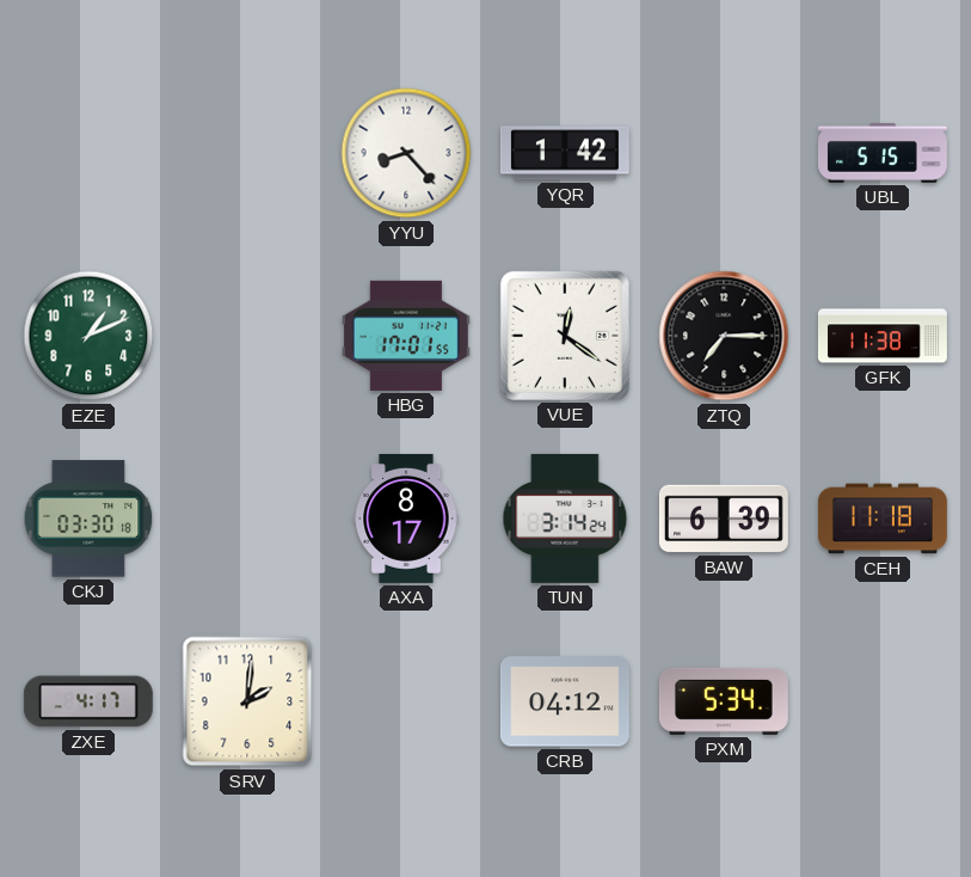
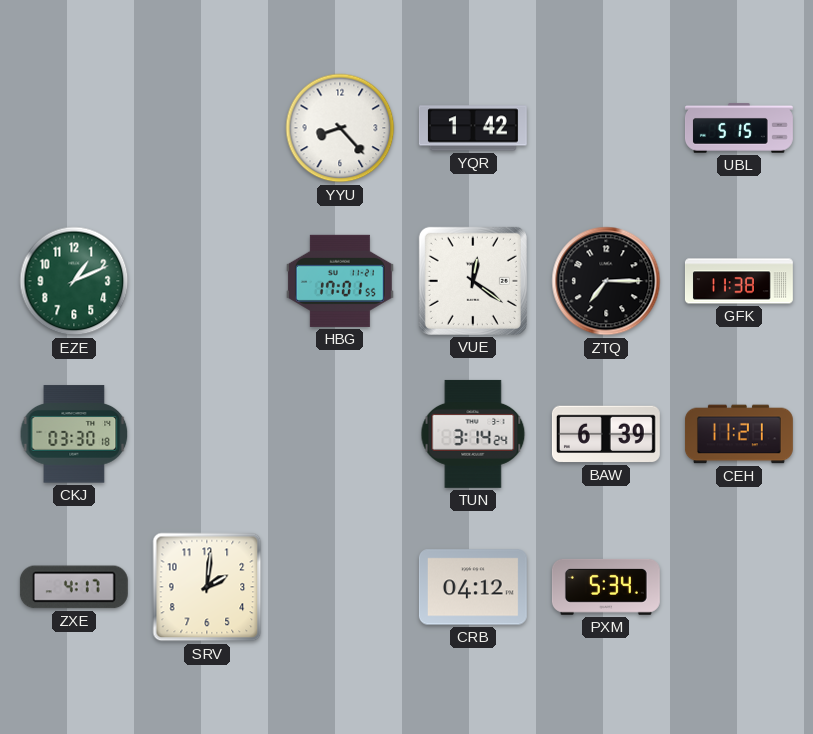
AXA: 8:17 -> none (406, 519)
CEH: 11:18 -> 11:21 (739, 434)
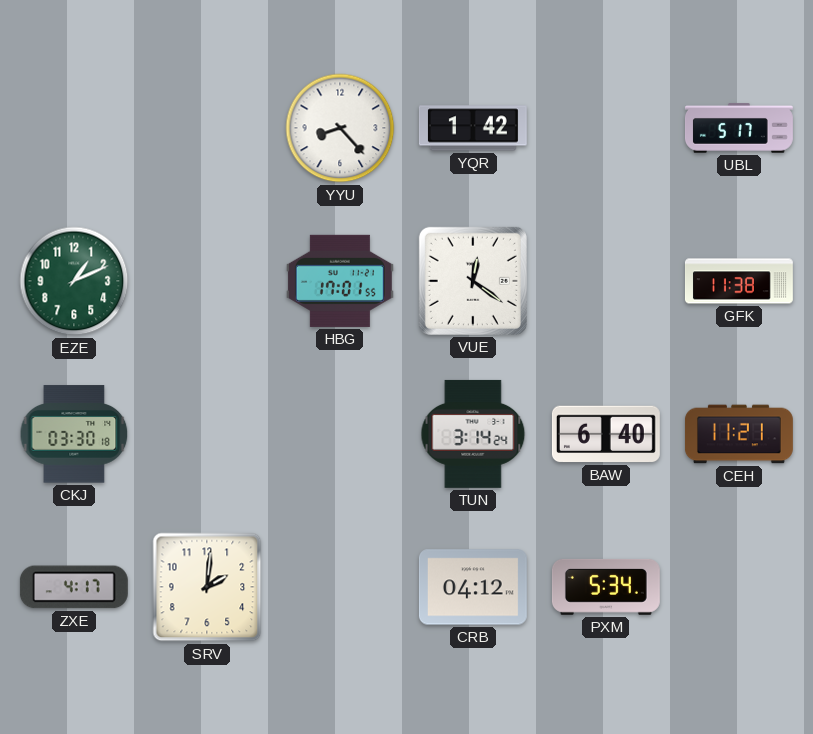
UBL: 5:15 -> 5:17 (739, 128)
ZTQ: 7:15 -> none (606, 281)
BAW: 6:39 -> 6:40 (606, 434)
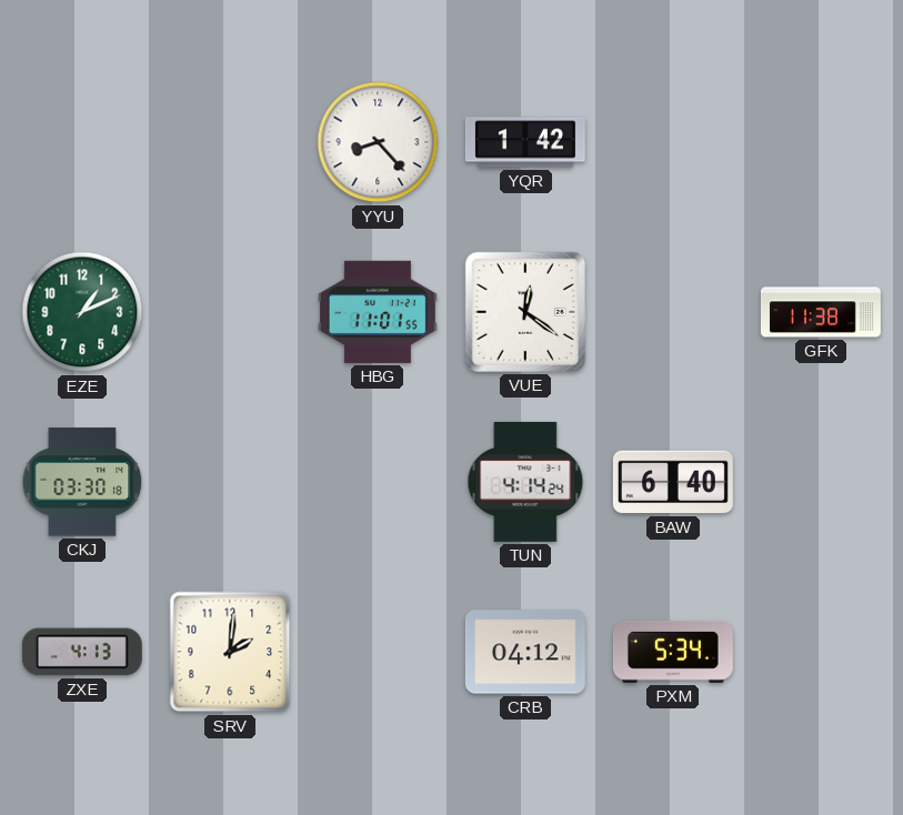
UBL: 5:17 -> none (739, 128)
HBG: 17:01 -> 11:01 (378, 312)
TUN: 3:14 -> 4:14 (525, 482)
CEH: 11:21 -> none (739, 434)
ZXE: 4:17 -> 4:13 (82, 652)
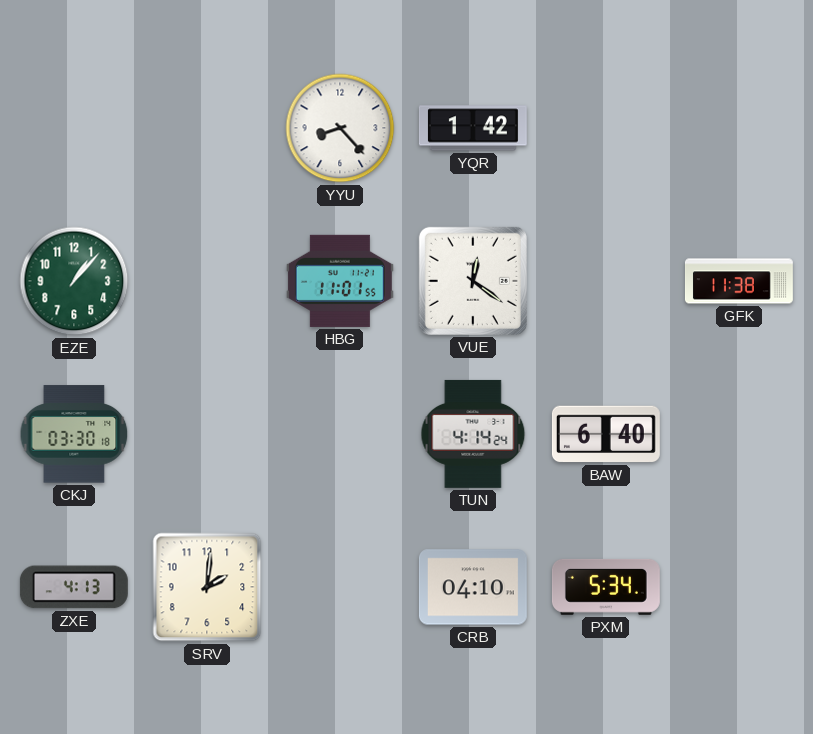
EZE: 1:11 -> 1:07 (74, 281)
CRB: 04:12 -> 04:10 (473, 587)
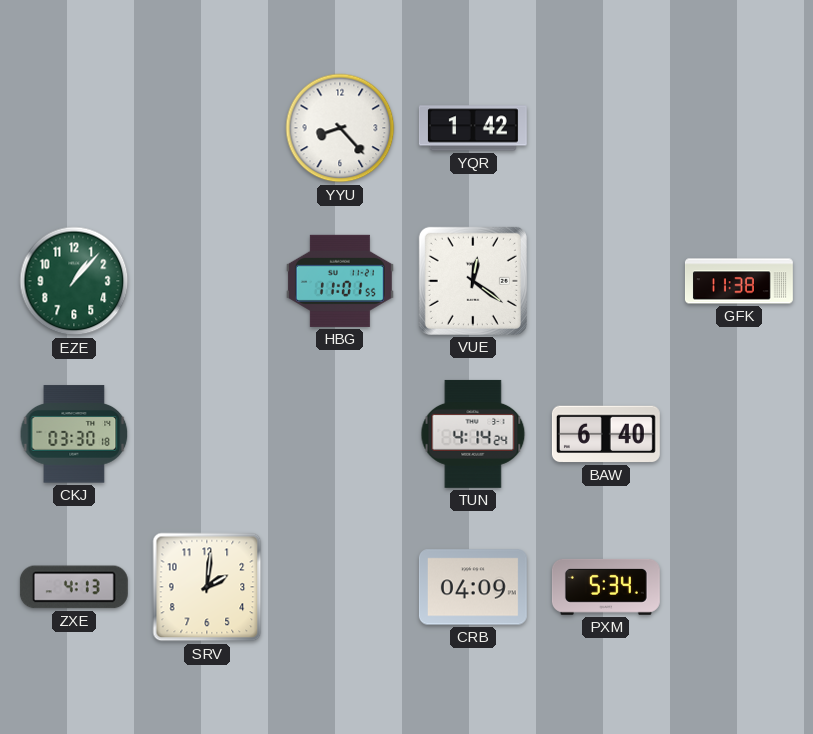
CRB: 04:10 -> 04:09 (473, 587)
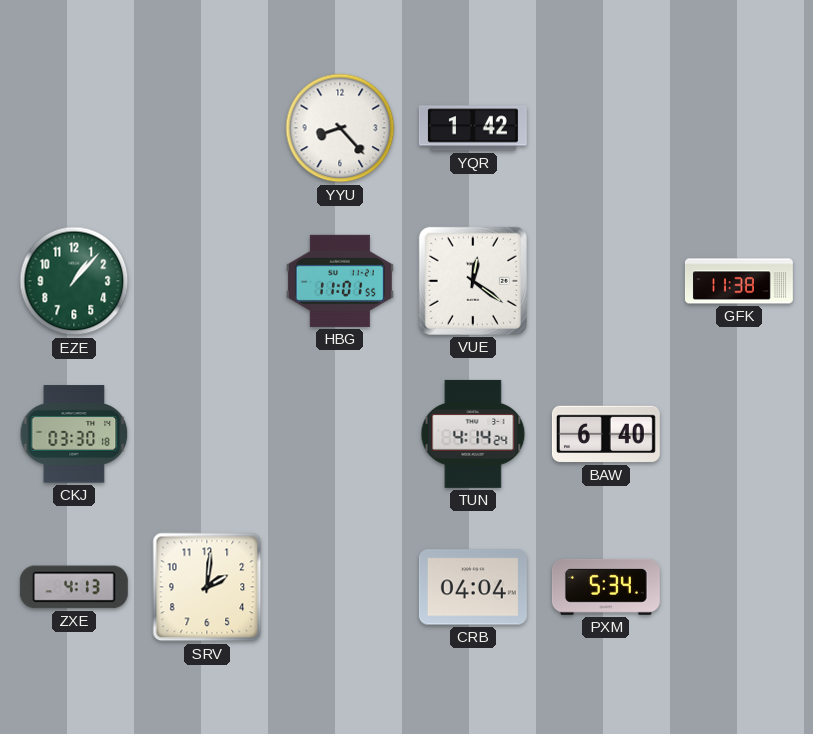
CRB: 04:09 -> 04:04 (473, 587)
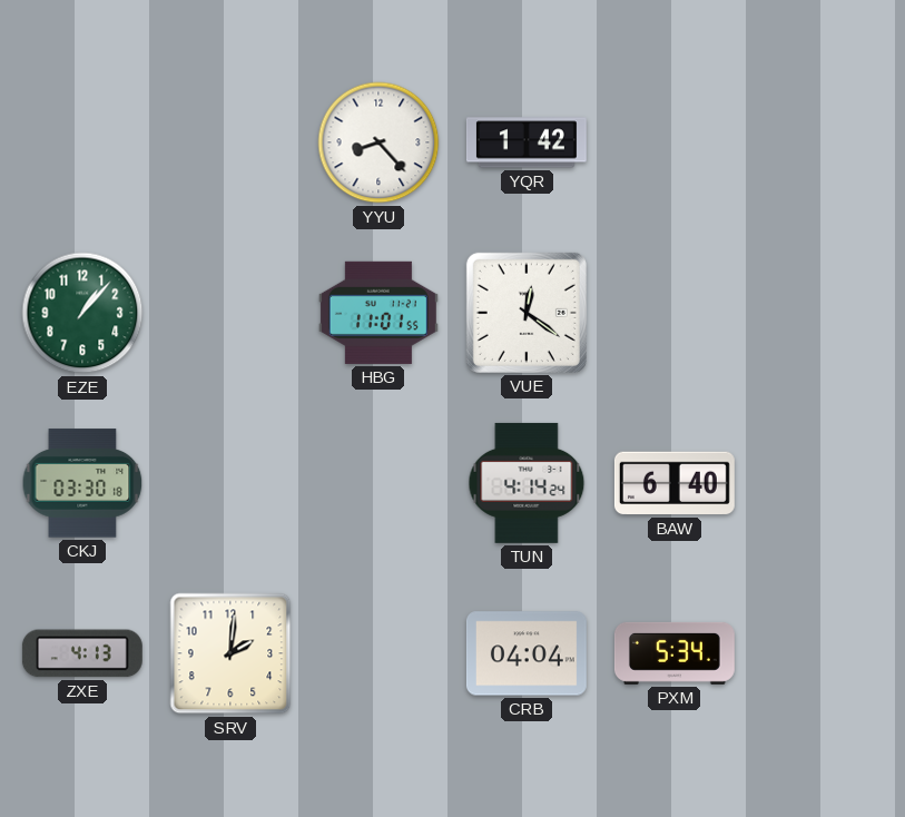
GFK: 11:38 -> none (739, 281)
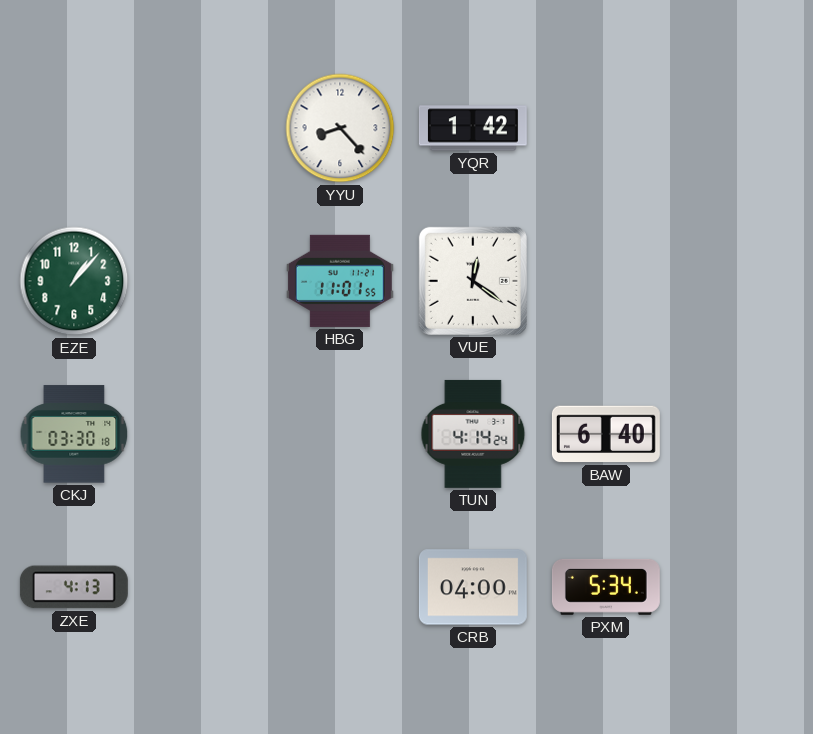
SRV: 2:01 -> none (230, 653)
CRB: 04:04 -> 04:00 (473, 587)
